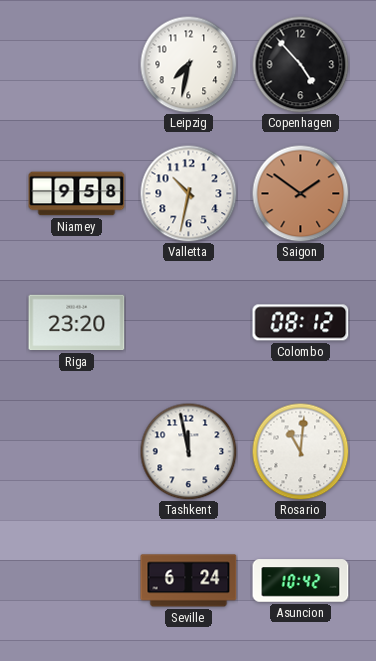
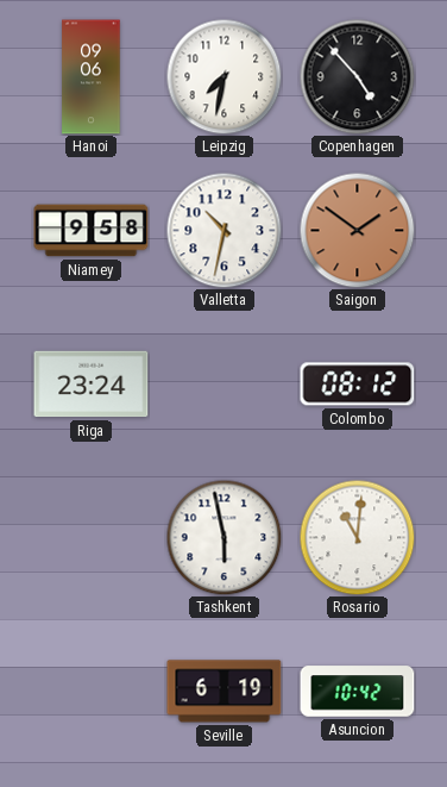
Hanoi: none -> 09:06 (92, 77)
Riga: 23:20 -> 23:24 (92, 385)
Tashkent: 11:58 -> 5:58 (223, 537)
Seville: 6:24 -> 6:19 (225, 692)
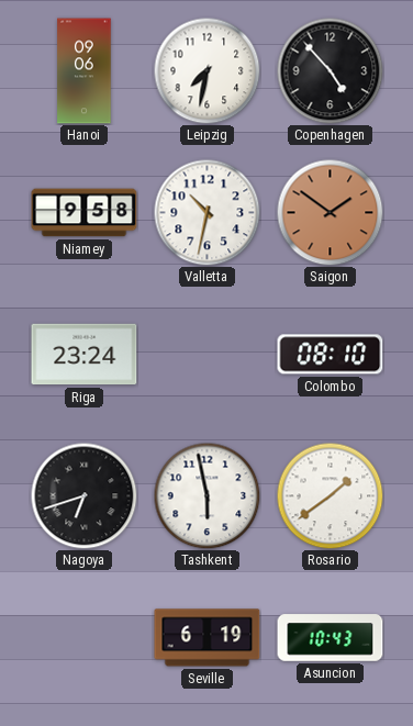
Colombo: 08:12 -> 08:10 (331, 355)
Nagoya: none -> 6:42 (83, 495)
Rosario: 11:01 -> 1:39 (330, 495)
Asuncion: 10:42 -> 10:43 (331, 638)
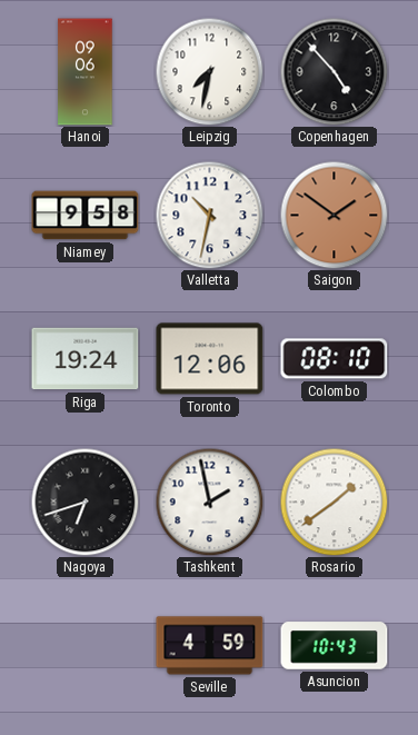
Riga: 23:24 -> 19:24 (86, 359)
Toronto: none -> 12:06 (210, 359)
Tashkent: 5:58 -> 1:58 (209, 501)
Seville: 6:19 -> 4:59 (210, 646)
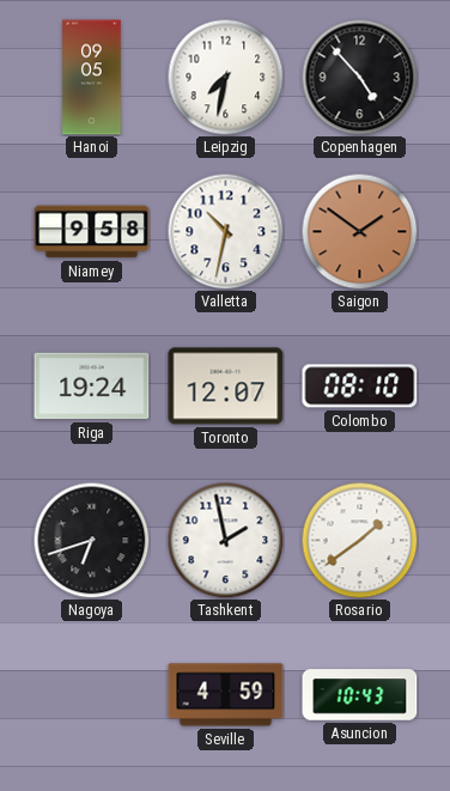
Hanoi: 09:06 -> 09:05 (92, 78)
Toronto: 12:06 -> 12:07 (226, 387)
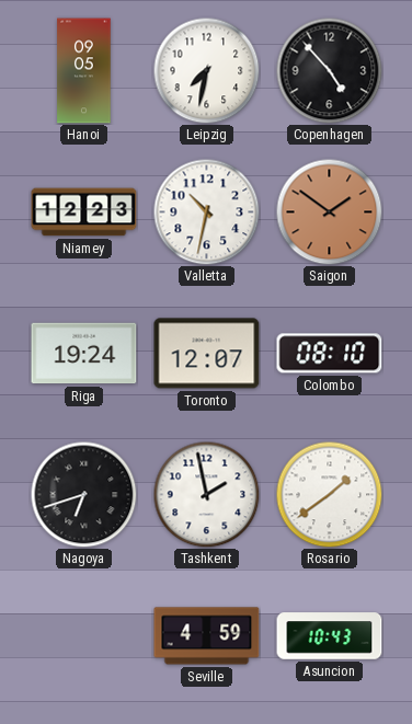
Niamey: 9:58 -> 12:23 (84, 212)
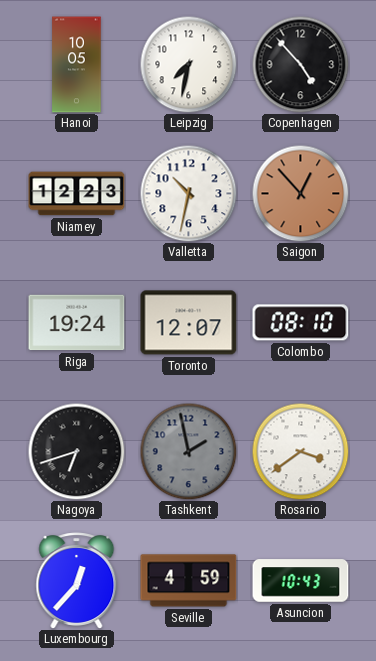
Hanoi: 09:05 -> 10:05 (77, 65)
Saigon: 1:51 -> 12:53 (300, 193)
Tashkent dial: white -> grey (188, 451)
Rosario: 1:39 -> 3:39 (300, 451)
Luxembourg: none -> 12:37 (77, 581)
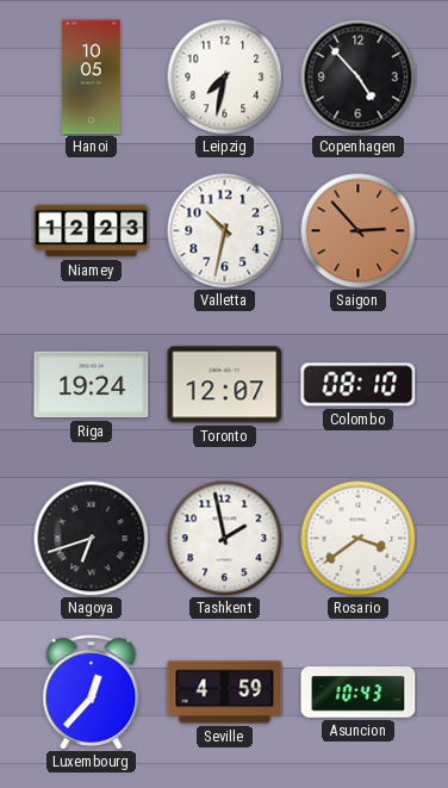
Saigon: 12:53 -> 2:53 (357, 230)
Tashkent dial: grey -> white (224, 538)
